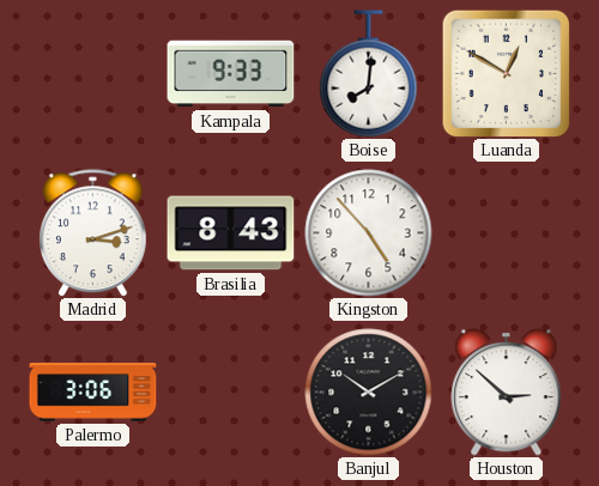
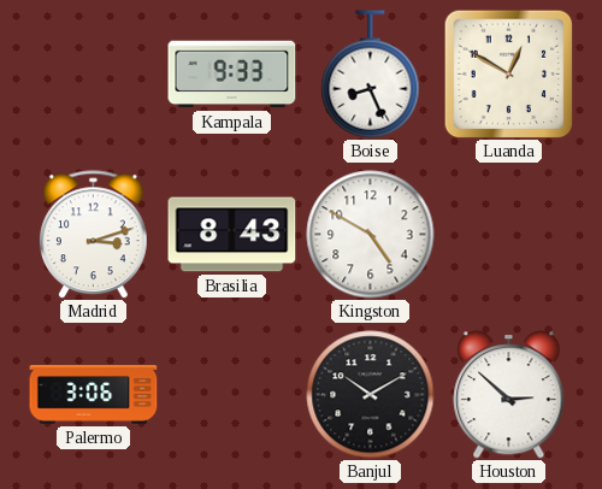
Boise: 8:01 -> 8:26 (371, 75)
Kingston: 4:53 -> 4:50 (371, 235)
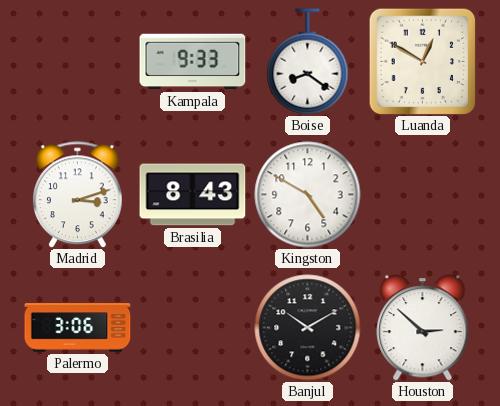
Boise: 8:26 -> 8:21 (308, 62)
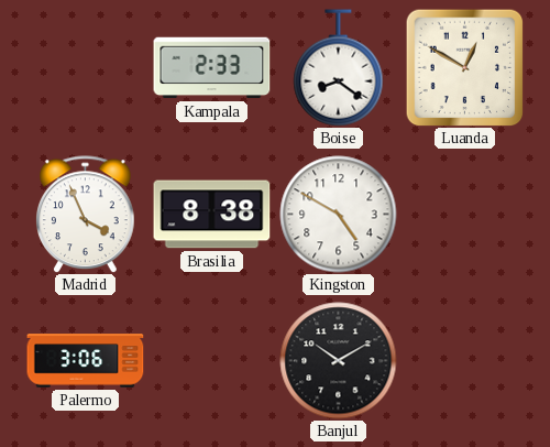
Kampala: 9:33 -> 2:33 (212, 68)
Madrid: 3:12 -> 3:56 (86, 215)
Brasilia: 8:43 -> 8:38 (212, 215)
Houston: 2:52 -> none (423, 328)
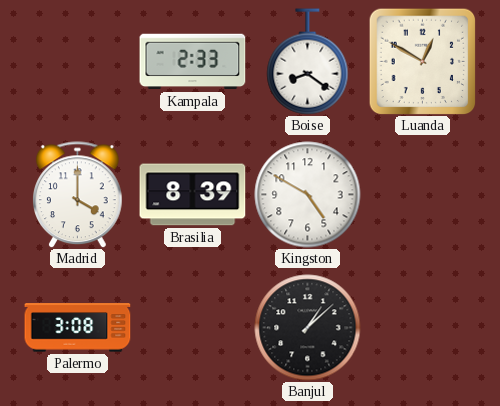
Madrid: 3:56 -> 4:00 (78, 195)
Brasilia: 8:38 -> 8:39 (193, 195)
Palermo: 3:06 -> 3:08 (78, 328)
Banjul: 10:10 -> 1:08 (308, 328)
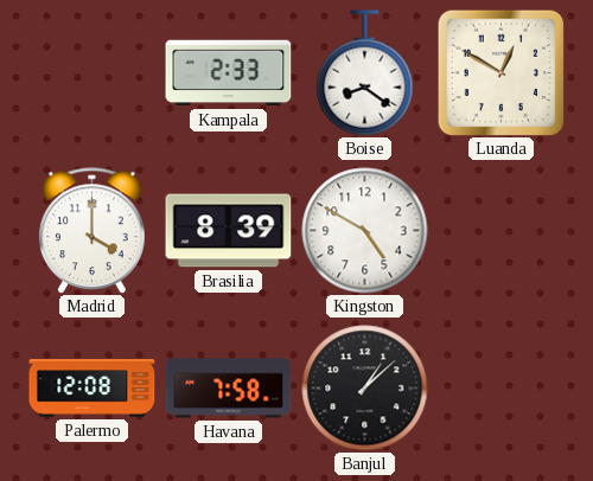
Palermo: 3:08 -> 12:08 (93, 389)
Havana: none -> 7:58 (229, 389)
